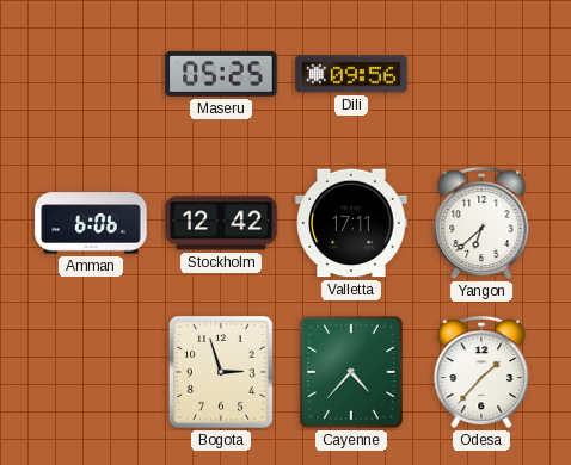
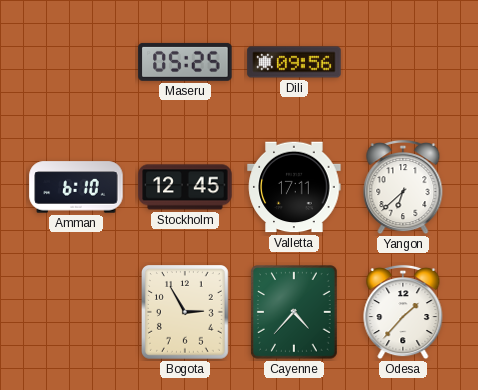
Amman: 6:06 -> 6:10 (76, 187)
Stockholm: 12:42 -> 12:45 (185, 187)
Bogota: 2:57 -> 2:55 (186, 313)
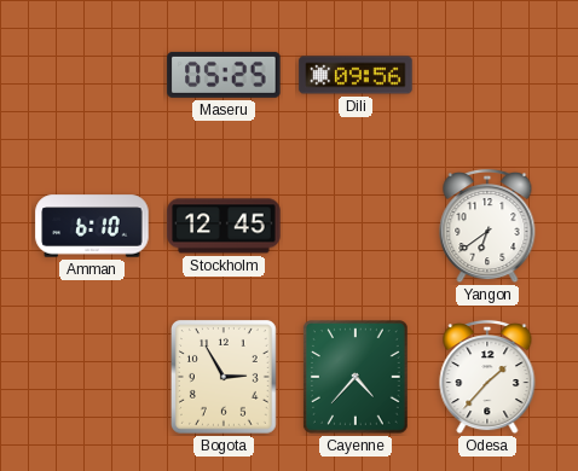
Valletta: 17:11 -> none (294, 187)
Yangon: 6:38 -> 6:39 (487, 226)
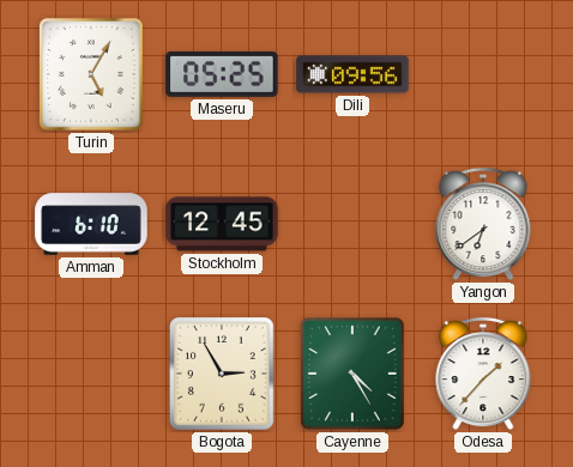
Turin: none -> 5:05 (92, 75)
Cayenne: 4:37 -> 4:25 (354, 375)
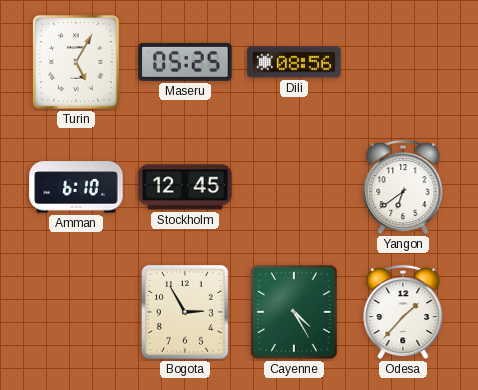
Dili: 09:56 -> 08:56 (294, 62)
